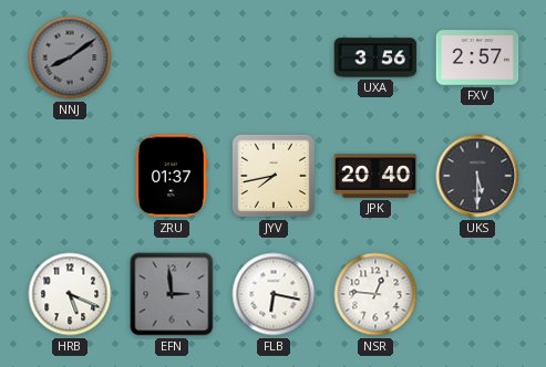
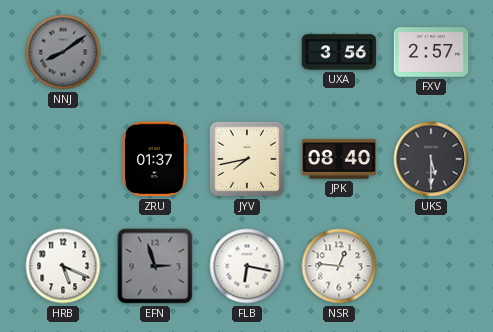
JPK: 20:40 -> 08:40 (339, 159)
EFN: 2:59 -> 2:57 (155, 266)
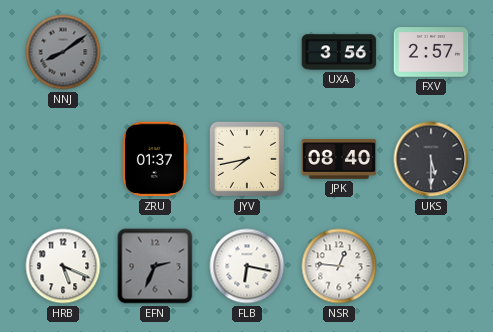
EFN: 2:57 -> 2:34 (155, 266)
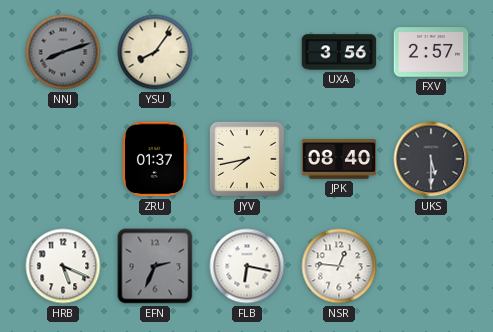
NNJ: 8:09 -> 8:12 (63, 52)
YSU: none -> 8:06 (155, 52)
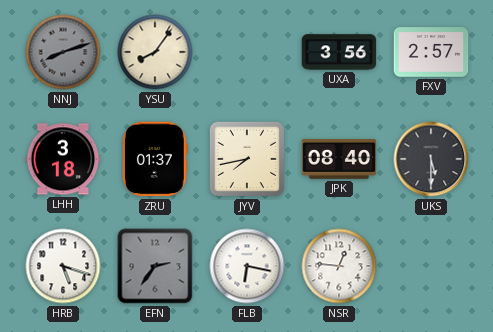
LHH: none -> 3:18 (63, 159)
HRB: 5:19 -> 5:18 (63, 266)
EFN: 2:34 -> 2:36 (155, 266)
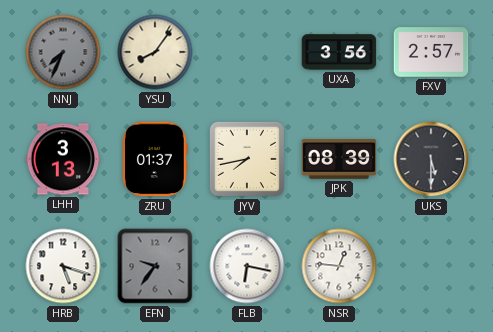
NNJ: 8:12 -> 7:34 (63, 52)
LHH: 3:18 -> 3:13 (63, 159)
JPK: 08:40 -> 08:39 (339, 159)
EFN: 2:36 -> 9:36 (155, 266)
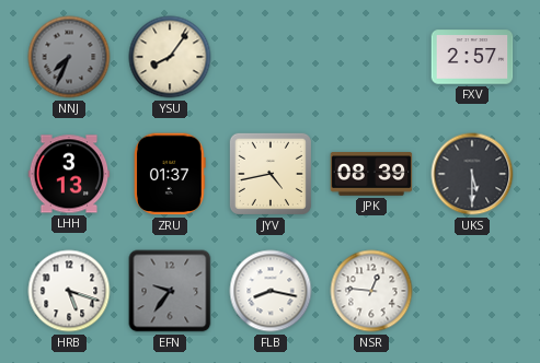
UXA: 3:56 -> none (339, 52)
JYV: 7:43 -> 4:43 (271, 174)
FLB: 6:17 -> 8:17 (271, 291)
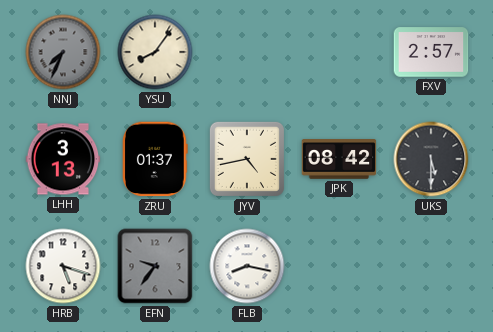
JPK: 08:39 -> 08:42 (339, 159)
NSR: 12:46 -> none (371, 291)
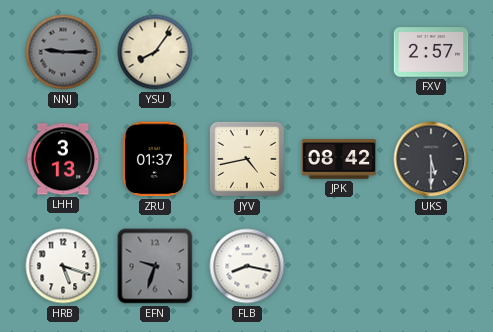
NNJ: 7:34 -> 9:15 (63, 52)
EFN: 9:36 -> 9:33 (155, 266)
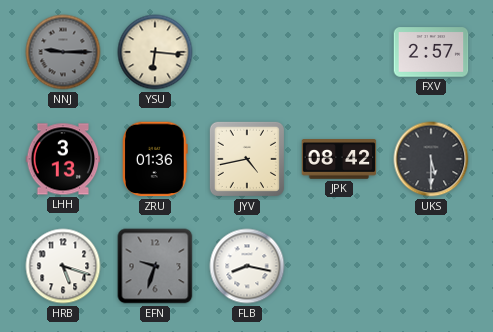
YSU: 8:06 -> 6:16 (155, 52)
ZRU: 01:37 -> 01:36 (156, 159)
